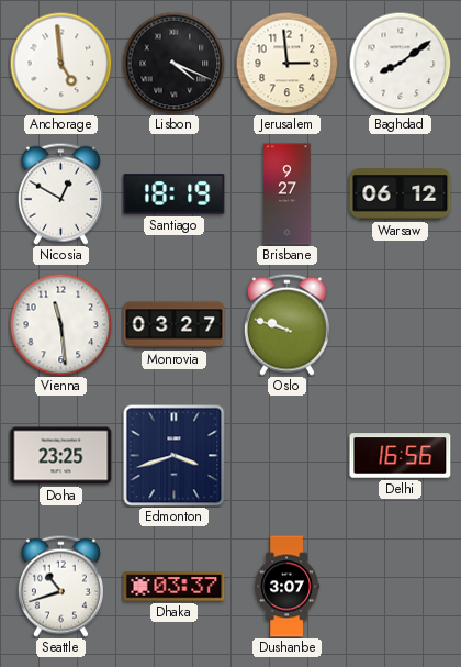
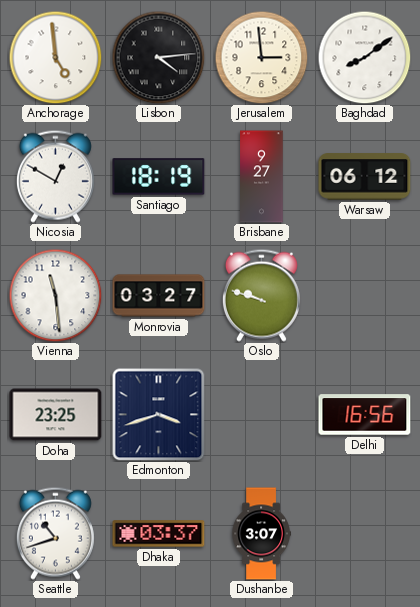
Lisbon: 4:19 -> 4:14 (158, 57)
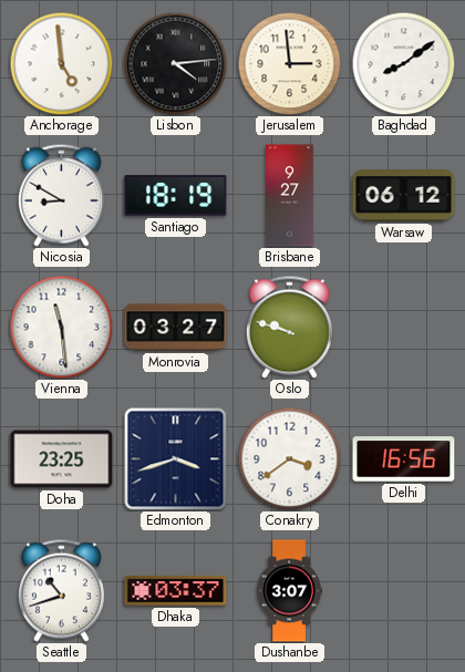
Nicosia: 12:50 -> 8:50 (61, 195)
Conakry: none -> 3:39 (289, 458)
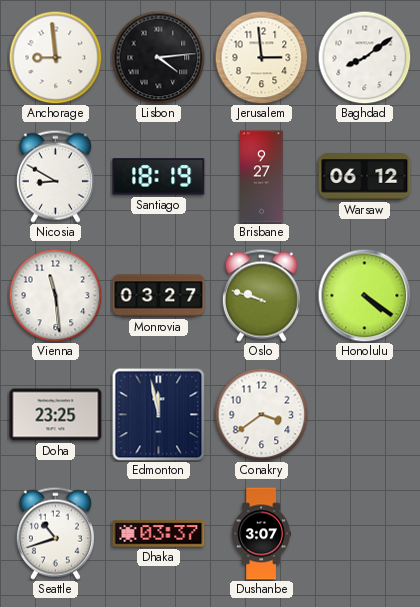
Anchorage: 4:59 -> 8:59 (55, 57)
Honolulu: none -> 4:21 (364, 295)
Edmonton: 3:42 -> 11:58 (158, 414)
Delhi: 16:56 -> none (404, 459)
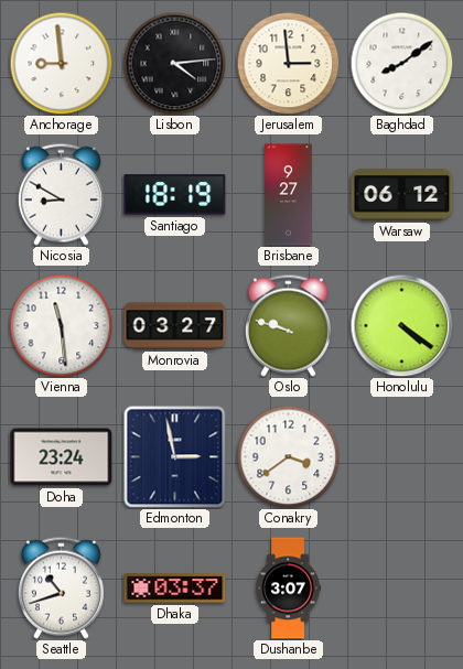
Doha: 23:25 -> 23:24 (62, 457)
Edmonton: 11:58 -> 2:58 (174, 456)
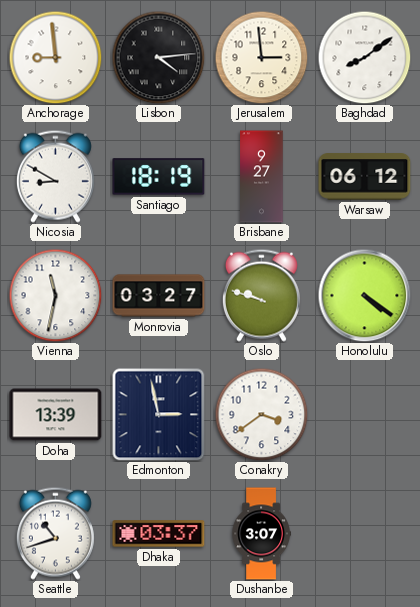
Vienna: 11:29 -> 11:32 (55, 295)
Doha: 23:24 -> 13:39 (56, 415)
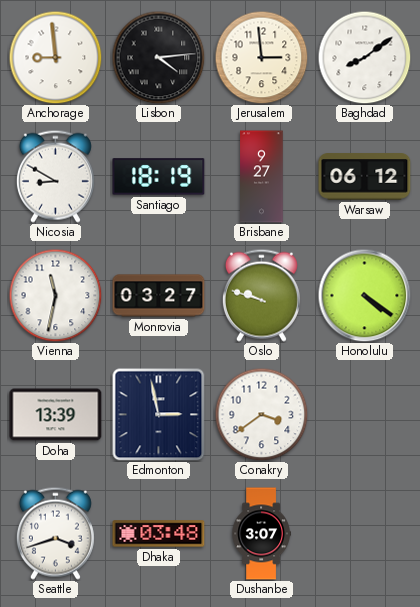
Seattle: 10:42 -> 3:42 (55, 533)
Dhaka: 03:37 -> 03:48 (159, 534)
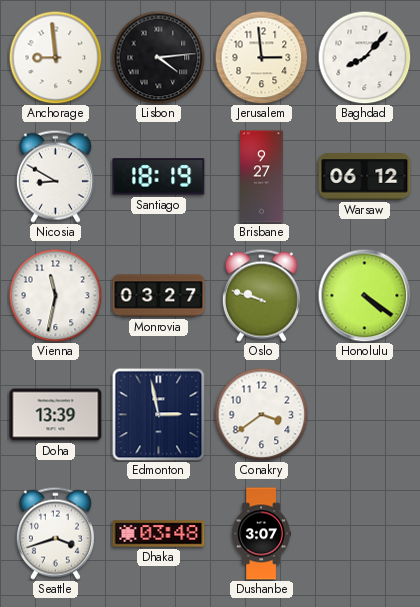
Baghdad: 8:09 -> 8:07 (364, 57)
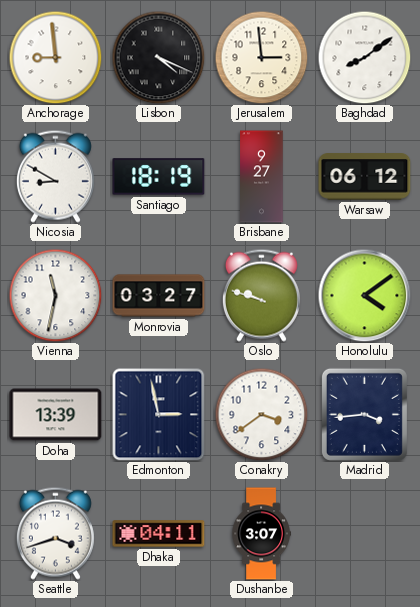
Lisbon: 4:14 -> 4:19 (158, 57)
Baghdad: 8:07 -> 8:09 (364, 57)
Honolulu: 4:21 -> 4:09 (364, 295)
Madrid: none -> 3:44 (364, 414)
Dhaka: 03:48 -> 04:11 (159, 534)
